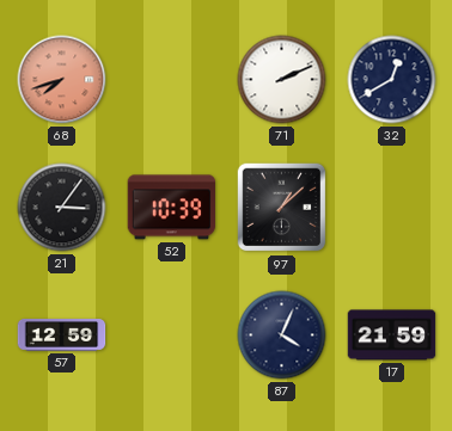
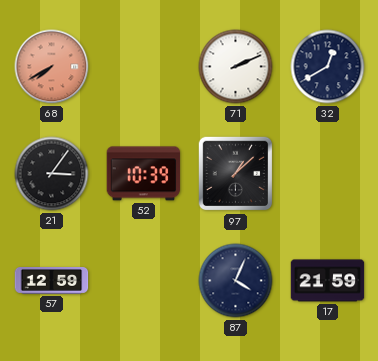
68: 7:42 -> 7:40 (52, 67)
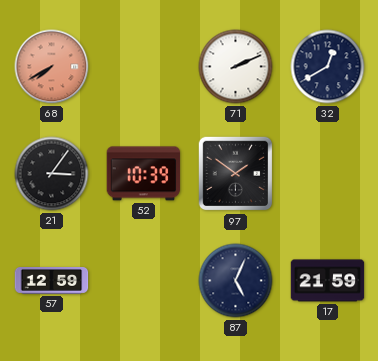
97: 1:08 -> 1:51 (236, 174)
87: 4:04 -> 5:04 (236, 281)
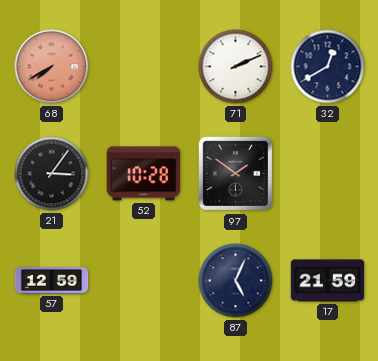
52: 10:39 -> 10:28 (144, 174)
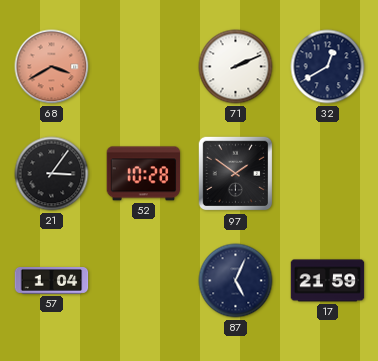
68: 7:40 -> 3:40 (52, 67)
57: 12:59 -> 1:04 (52, 281)
